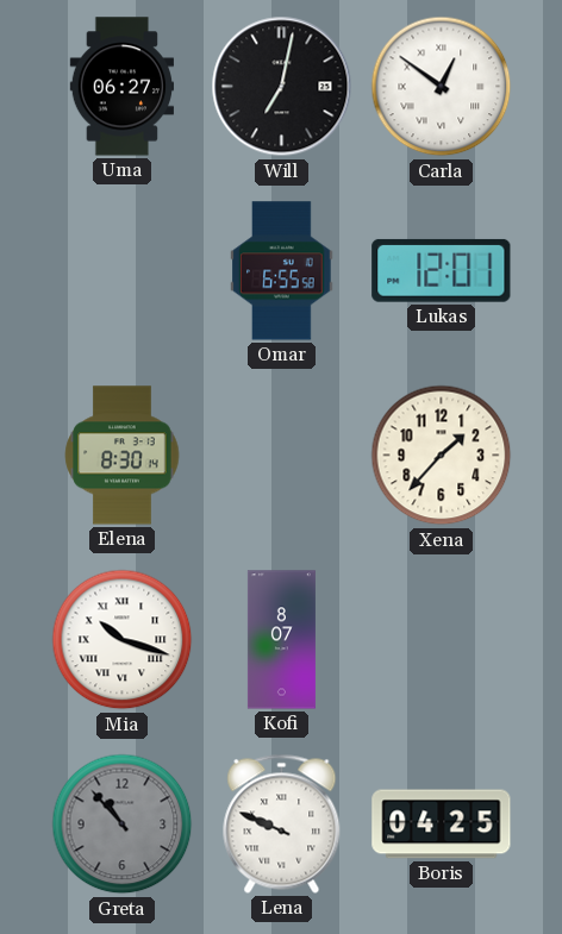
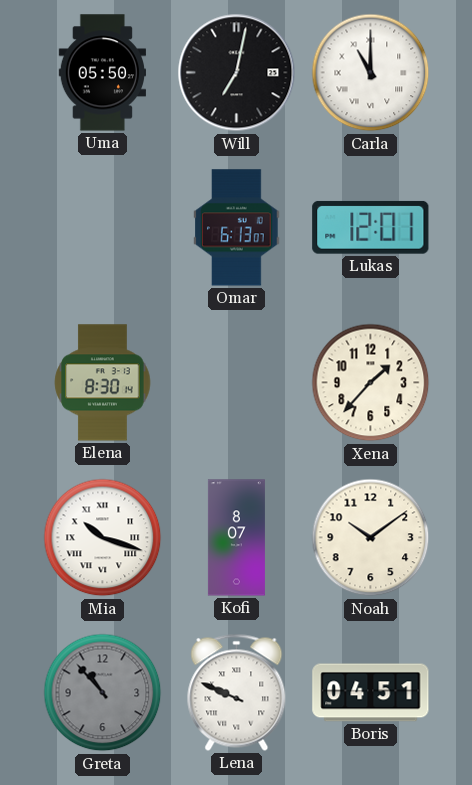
Uma: 06:27 -> 05:50 (102, 73)
Carla: 12:51 -> 11:00 (371, 73)
Omar: 6:55 -> 6:13 (237, 228)
Noah: none -> 10:09 (371, 538)
Boris: 04:25 -> 04:51 (371, 693)
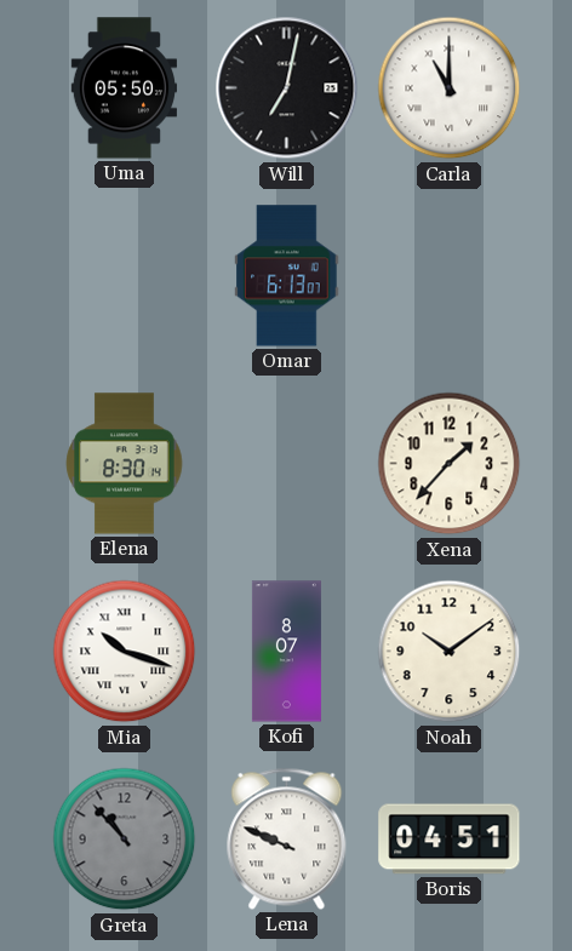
Lukas: 12:01 -> none (371, 227)
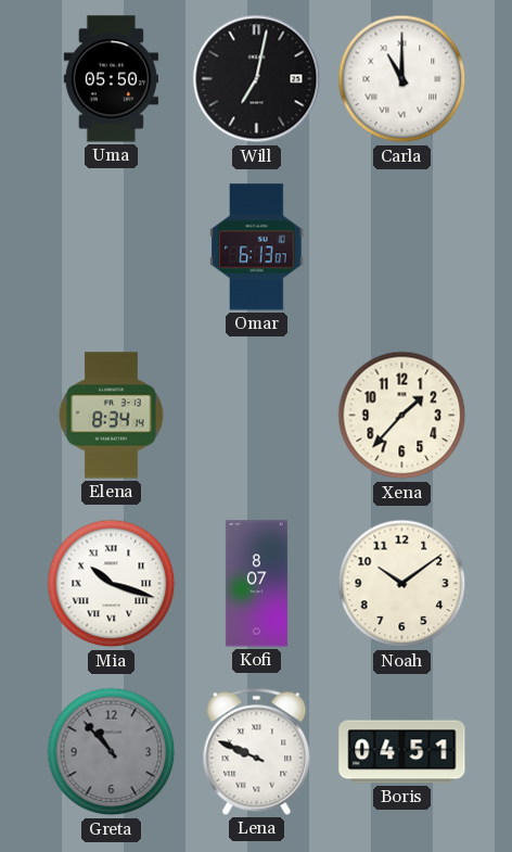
Elena: 8:30 -> 8:34 (112, 416)
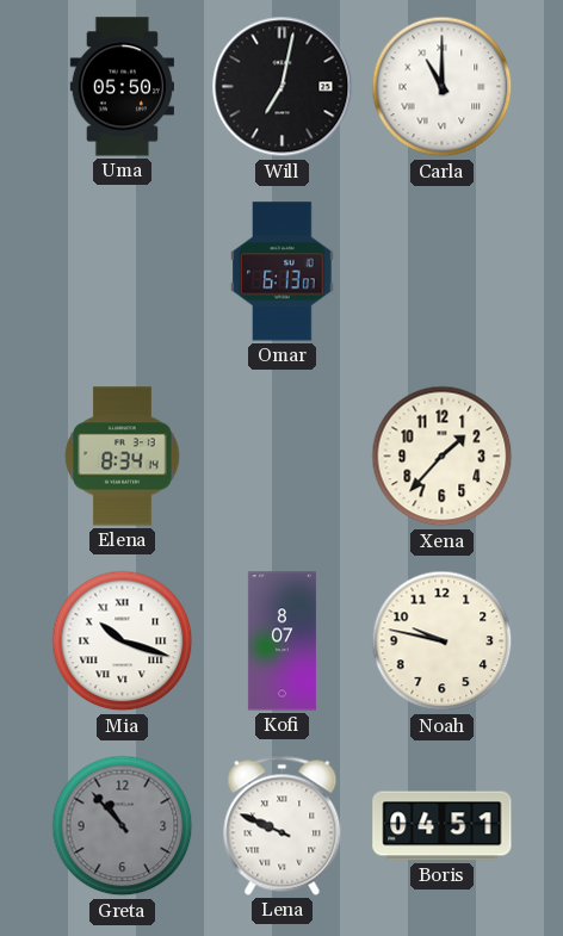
Noah: 10:09 -> 9:47 (443, 641)
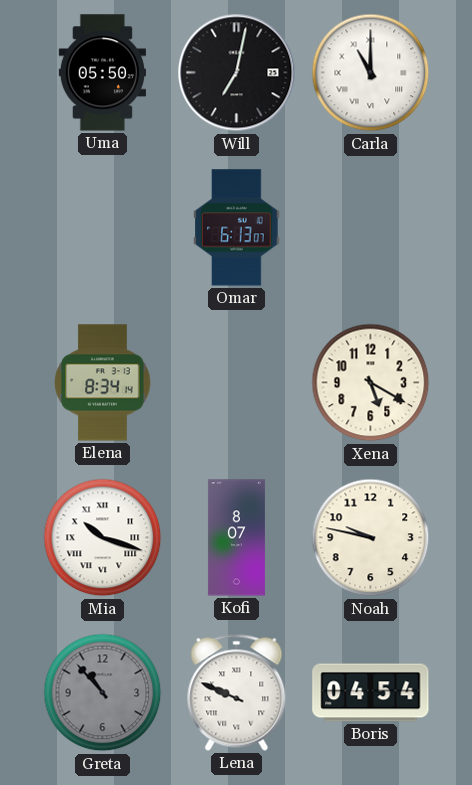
Xena: 1:37 -> 5:20 (371, 383)
Boris: 04:51 -> 04:54 (371, 693)
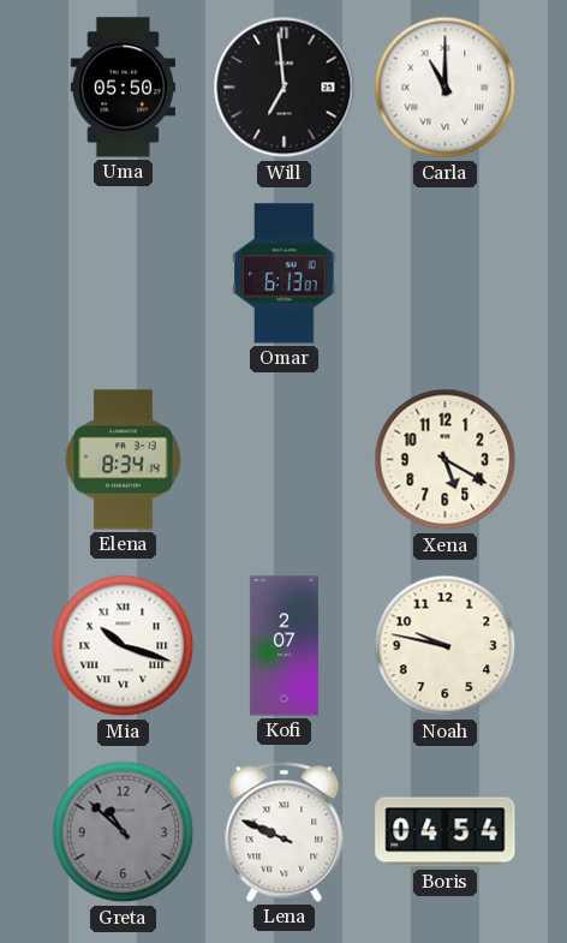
Will: 7:02 -> 6:59 (285, 88)
Kofi: 8:07 -> 2:07 (283, 646)
Greta: 10:53 -> 10:52 (124, 832)
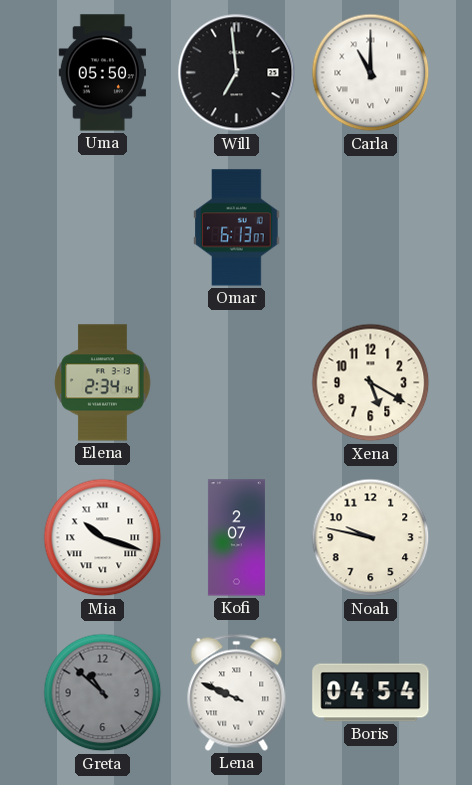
Elena: 8:34 -> 2:34 (103, 383)
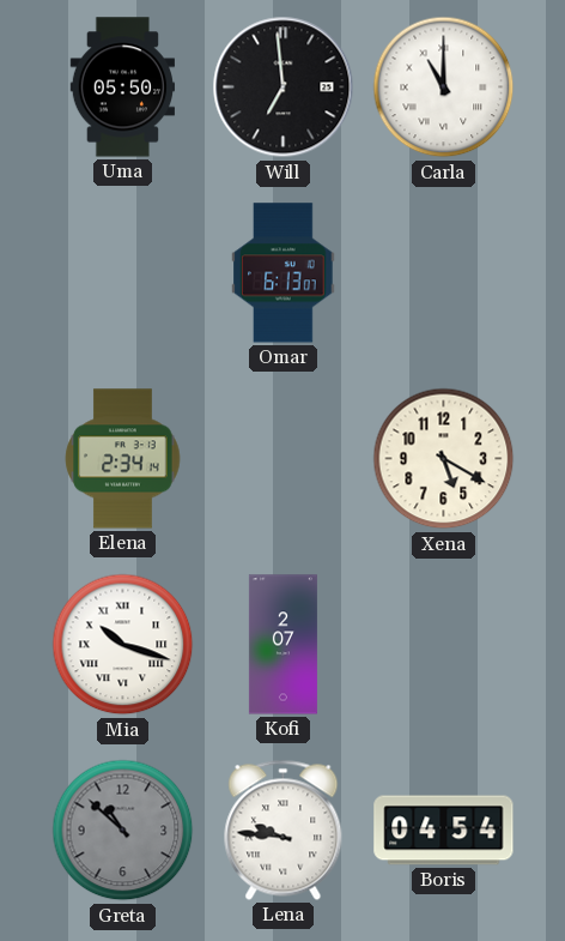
Noah: 9:47 -> none (371, 538)
Lena: 9:49 -> 9:46 (284, 830)
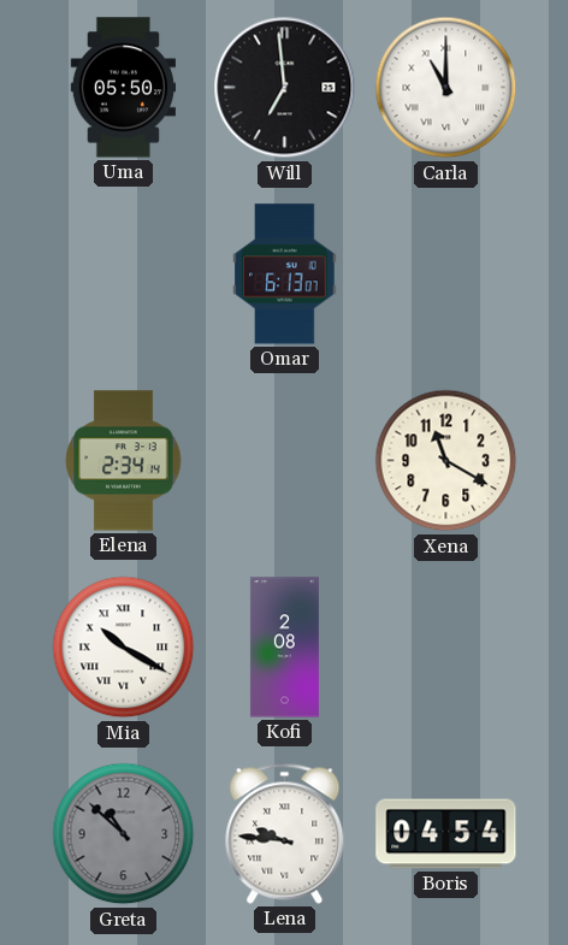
Xena: 5:20 -> 11:20 (446, 461)
Mia: 10:18 -> 10:20 (124, 648)
Kofi: 2:07 -> 2:08 (284, 648)
